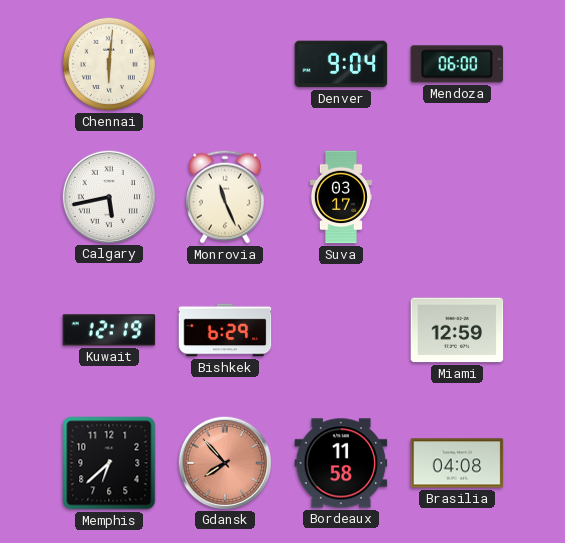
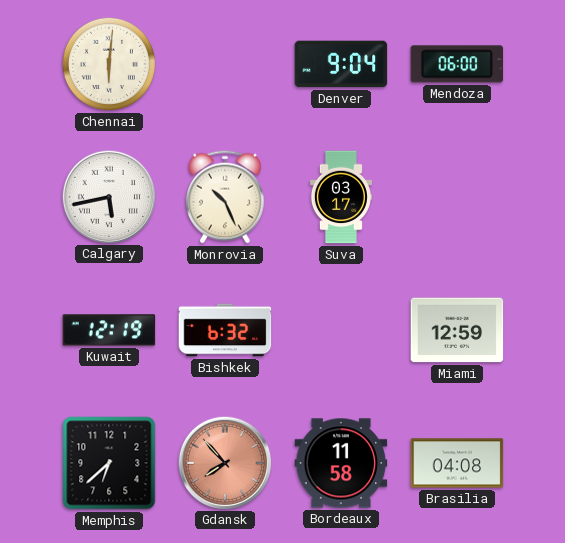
Monrovia: 11:26 -> 10:26 (226, 197)
Bishkek: 6:29 -> 6:32 (225, 330)
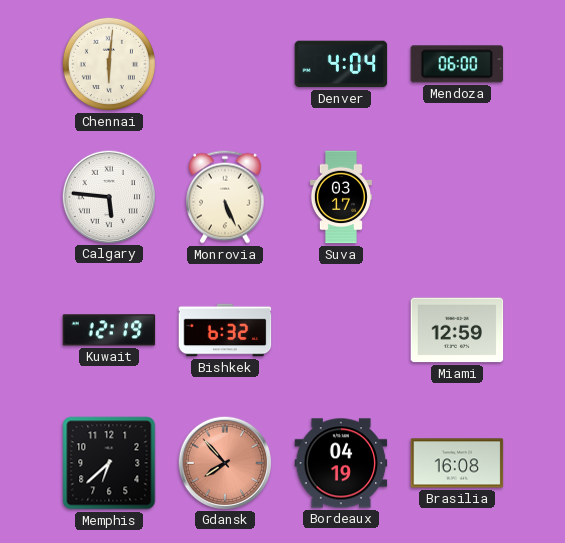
Denver: 9:04 -> 4:04 (341, 64)
Calgary: 5:43 -> 5:46 (108, 196)
Monrovia: 10:26 -> 5:26 (226, 197)
Bordeaux: 11:58 -> 04:19 (341, 463)
Brasilia: 04:08 -> 16:08 (457, 463)
